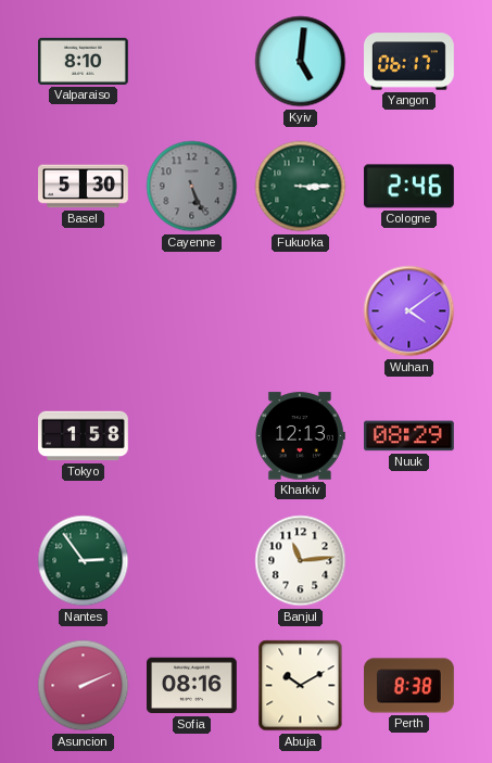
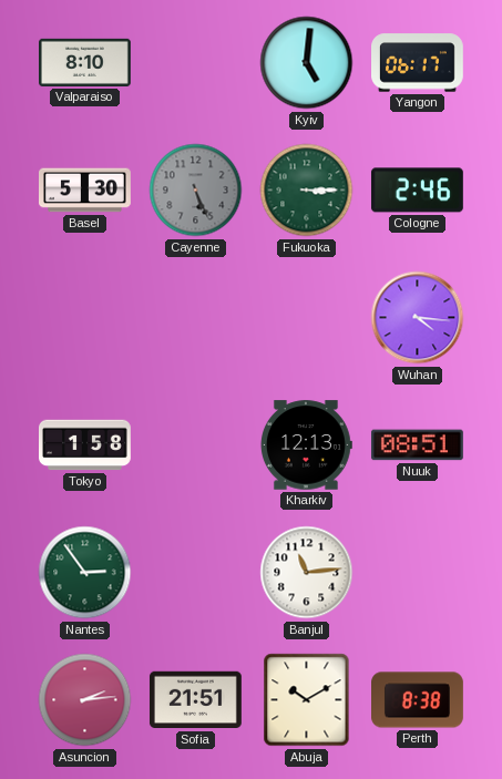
Wuhan: 4:09 -> 4:16 (418, 318)
Nuuk: 08:29 -> 08:51 (417, 445)
Asuncion: 2:11 -> 2:14 (85, 700)
Sofia: 08:16 -> 21:51 (195, 700)
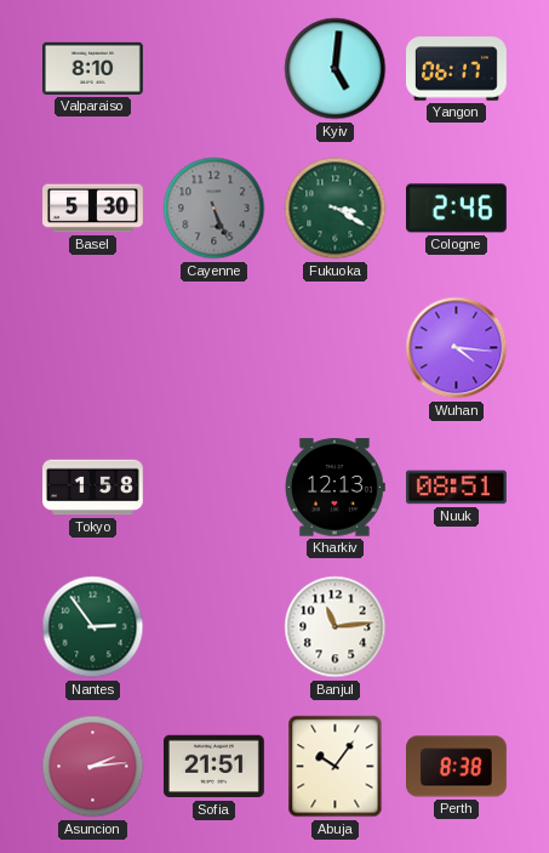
Fukuoka: 3:15 -> 3:20 (336, 209)
Abuja: 10:10 -> 10:06 (336, 767)
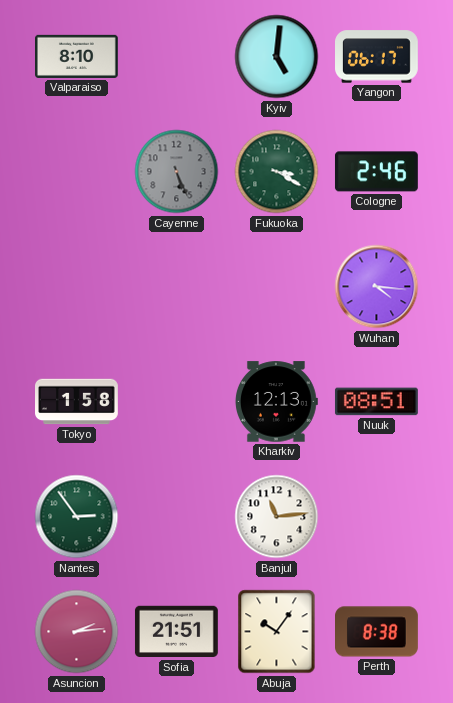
Basel: 5:30 -> none (93, 209)
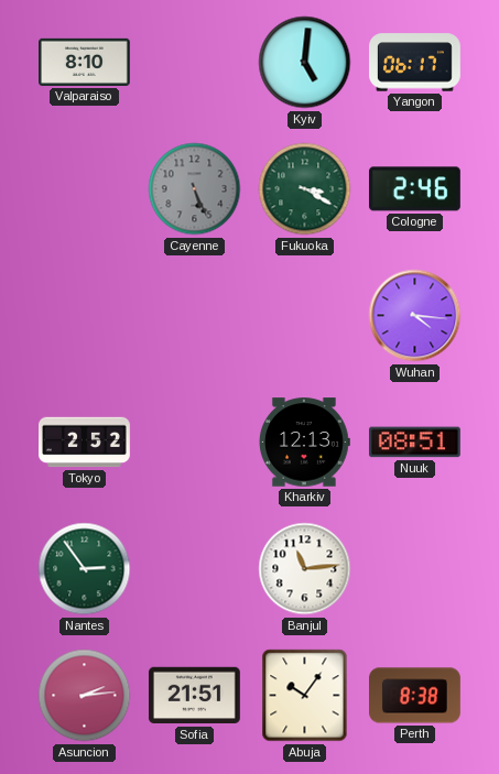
Tokyo: 1:58 -> 2:52 (85, 443)
